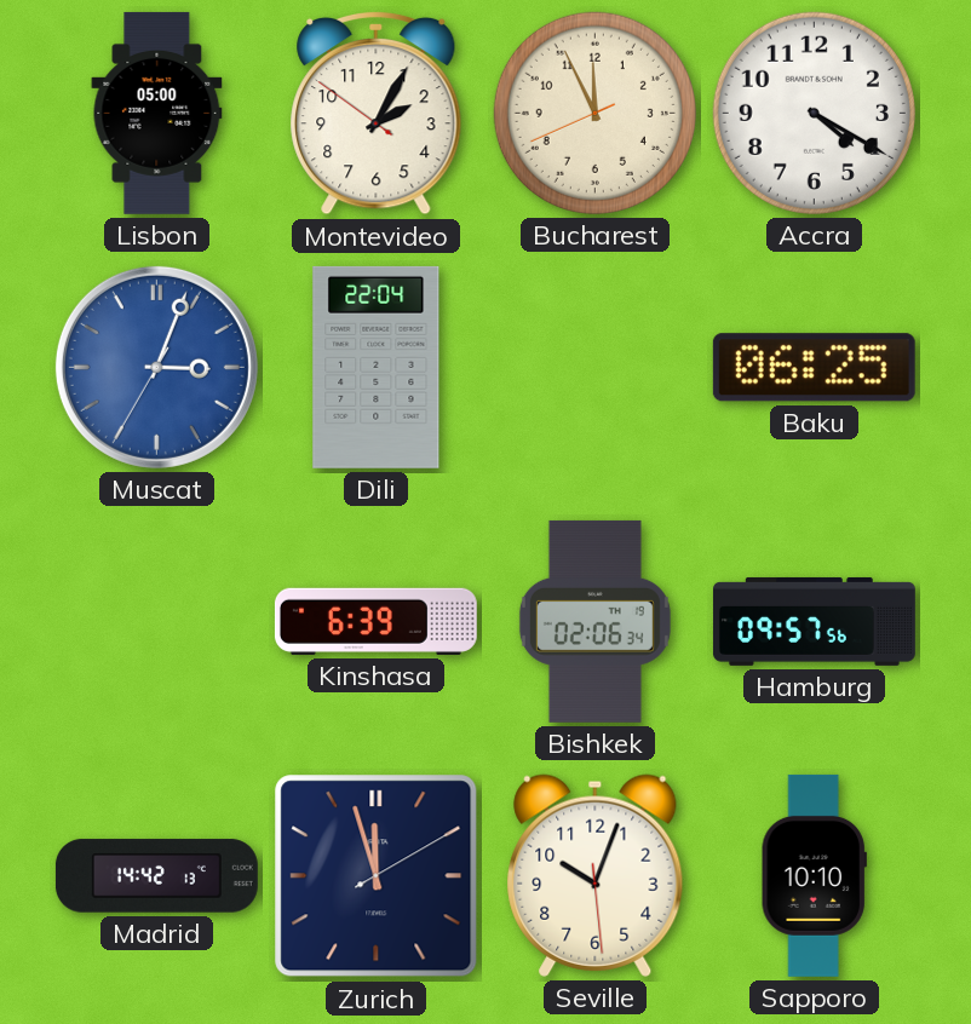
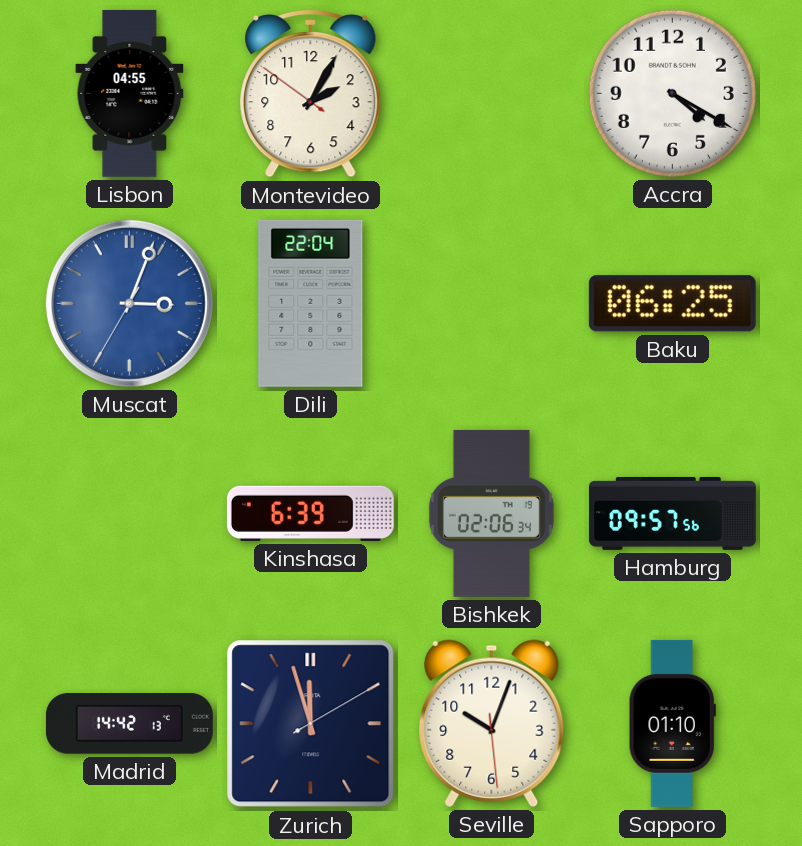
Lisbon: 05:00 -> 04:55 (130, 93)
Bucharest: 11:55 -> none (594, 113)
Sapporo: 10:10 -> 01:10 (672, 723)
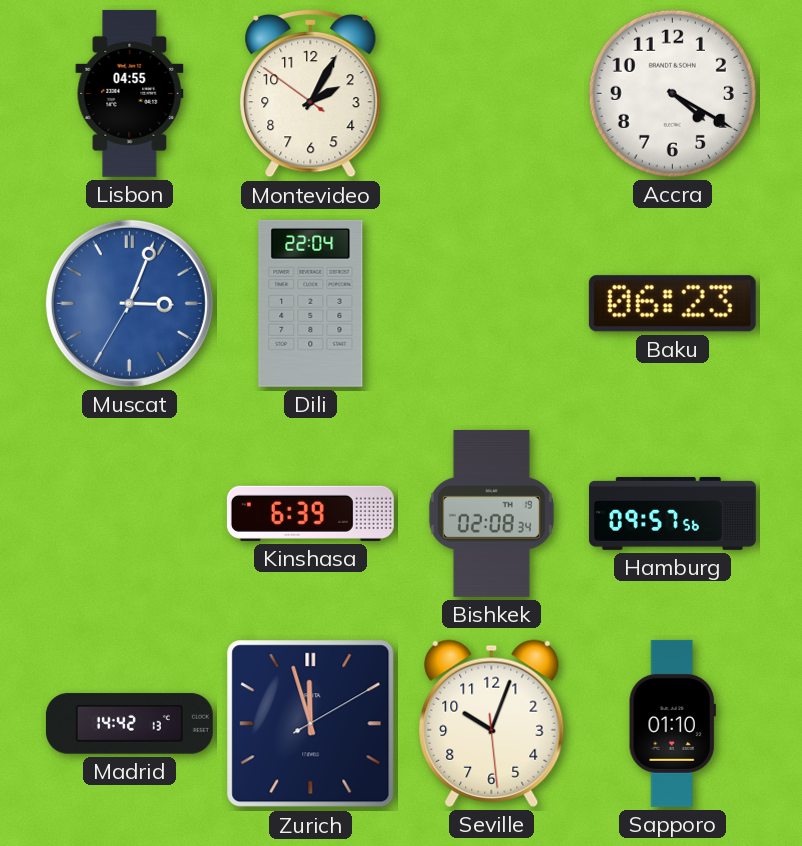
Baku: 06:25 -> 06:23 (672, 304)
Bishkek: 02:06 -> 02:08 (491, 513)
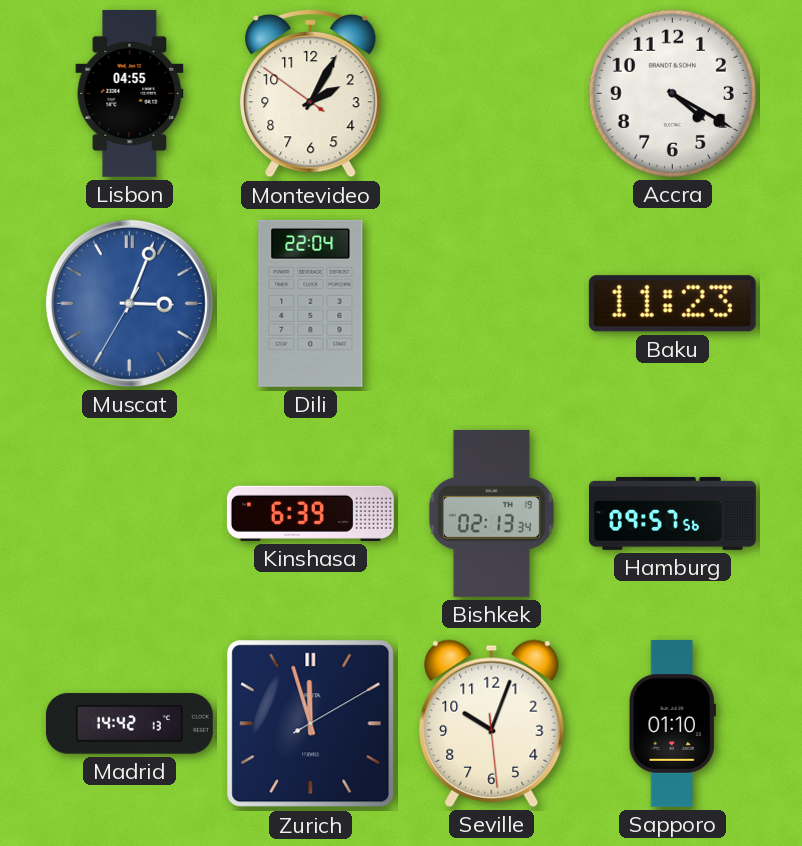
Baku: 06:23 -> 11:23 (672, 304)
Bishkek: 02:08 -> 02:13 (491, 513)
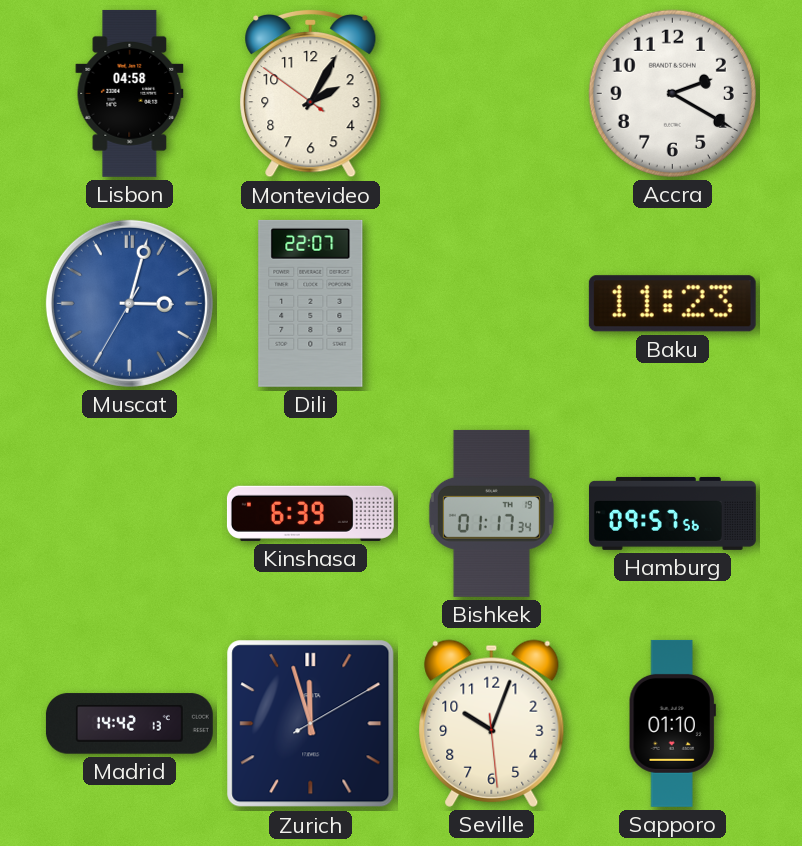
Lisbon: 04:55 -> 04:58 (130, 93)
Accra: 4:20 -> 2:20 (672, 93)
Muscat: 3:03 -> 3:02 (129, 303)
Dili: 22:04 -> 22:07 (311, 303)
Bishkek: 02:13 -> 01:17 (491, 513)
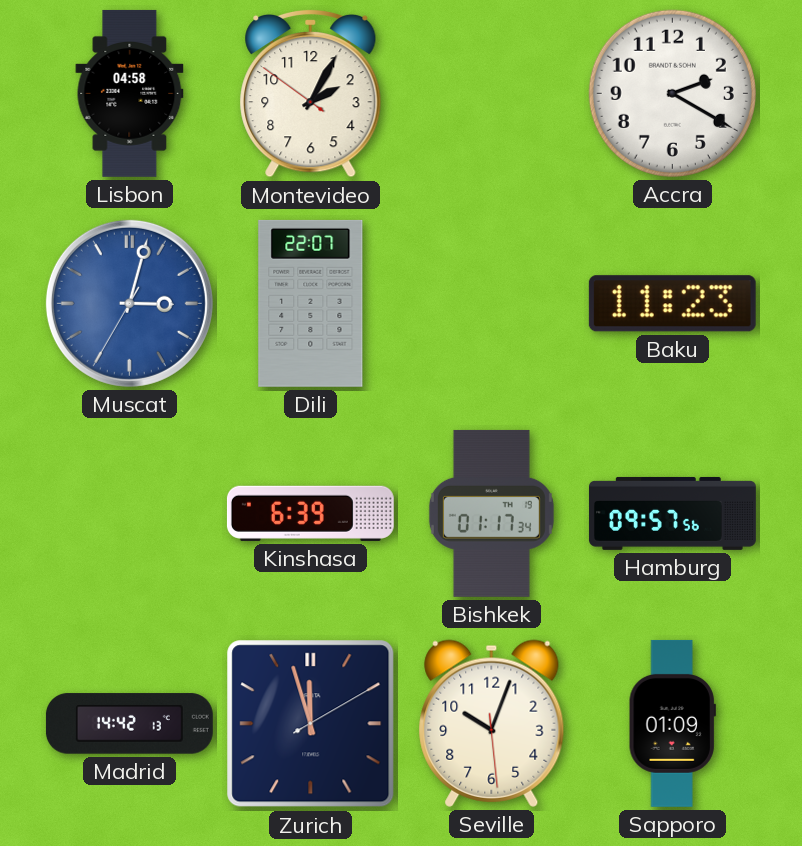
Sapporo: 01:10 -> 01:09 (672, 723)
